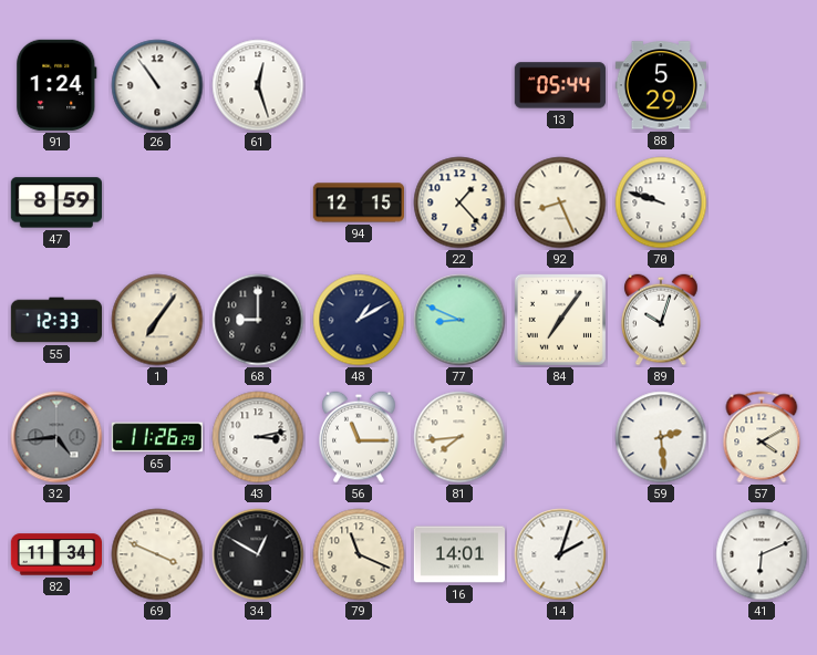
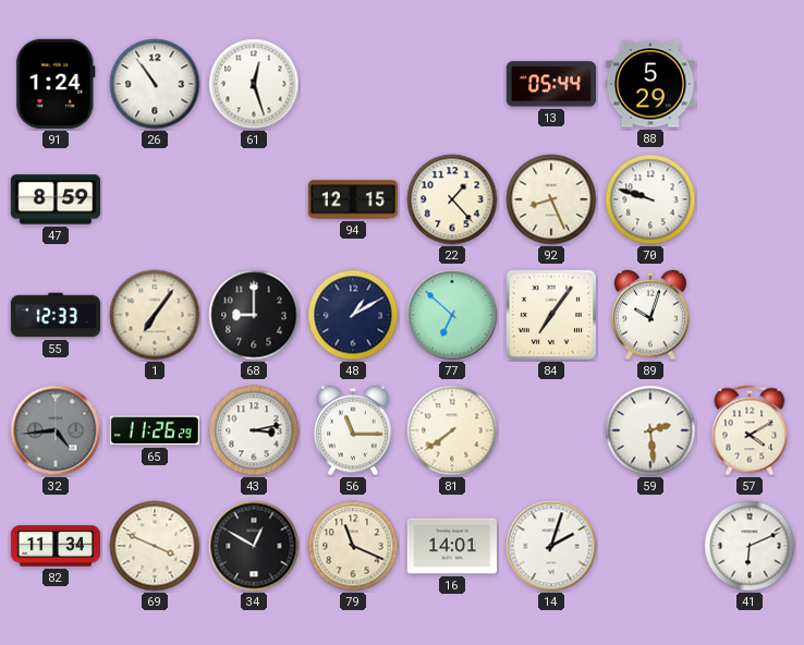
77: 8:49 -> 6:52 (452, 315)
81: 7:44 -> 7:39 (452, 430)
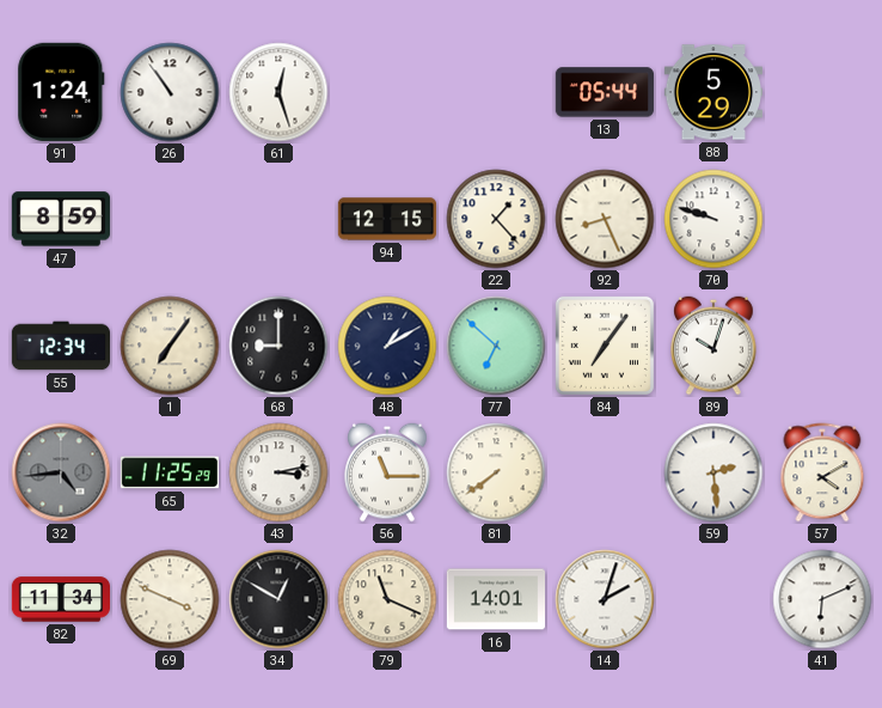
55: 12:33 -> 12:34 (60, 346)
65: 11:26 -> 11:25 (170, 472)
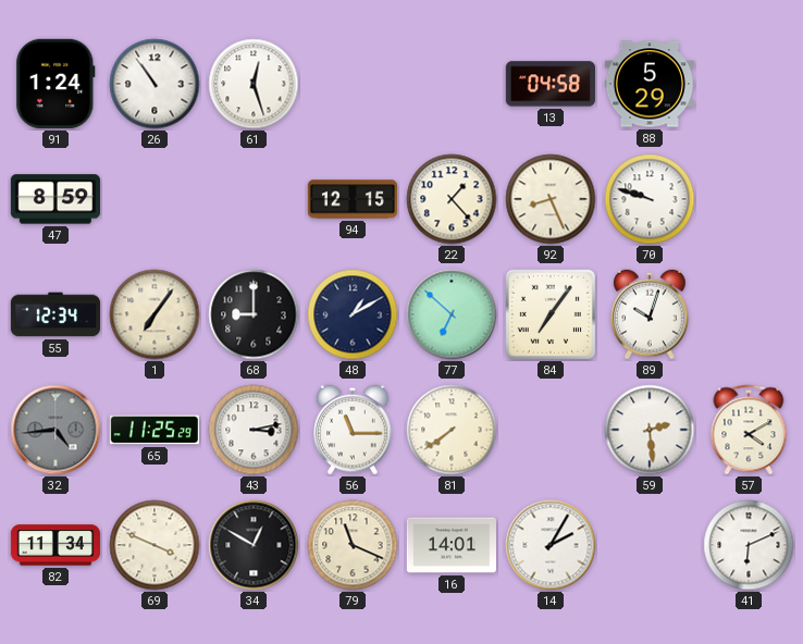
13: 05:44 -> 04:58 (551, 84)
14: 2:03 -> 2:05 (551, 545)
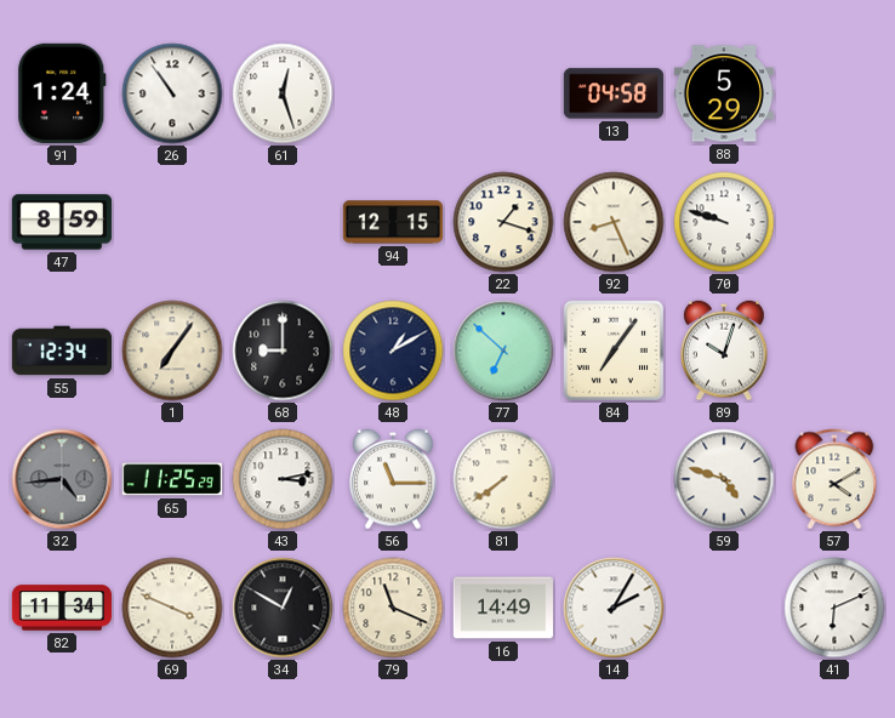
22: 1:23 -> 1:18 (503, 222)
59: 2:29 -> 4:48 (724, 479)
16: 14:01 -> 14:49 (502, 608)
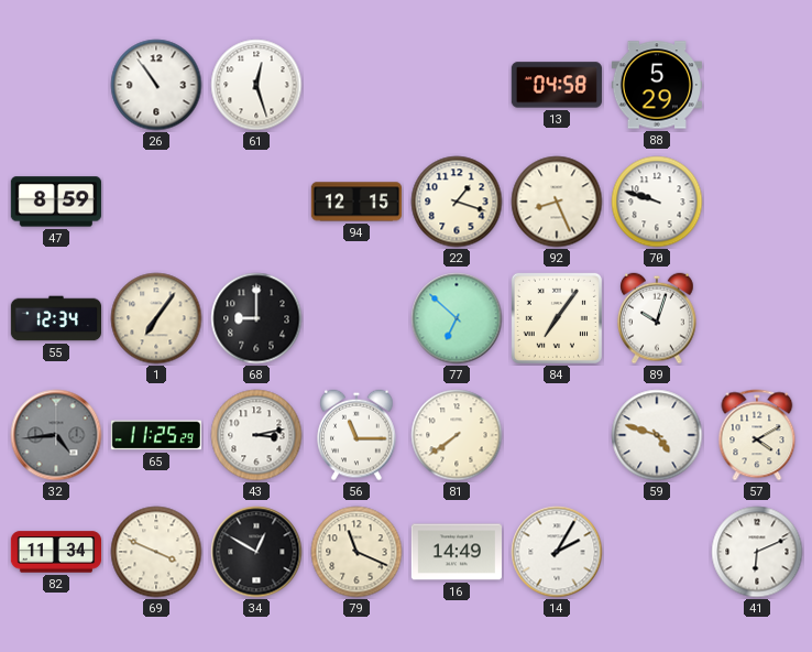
91: 1:24 -> none (62, 93)
48: 1:10 -> none (393, 351)
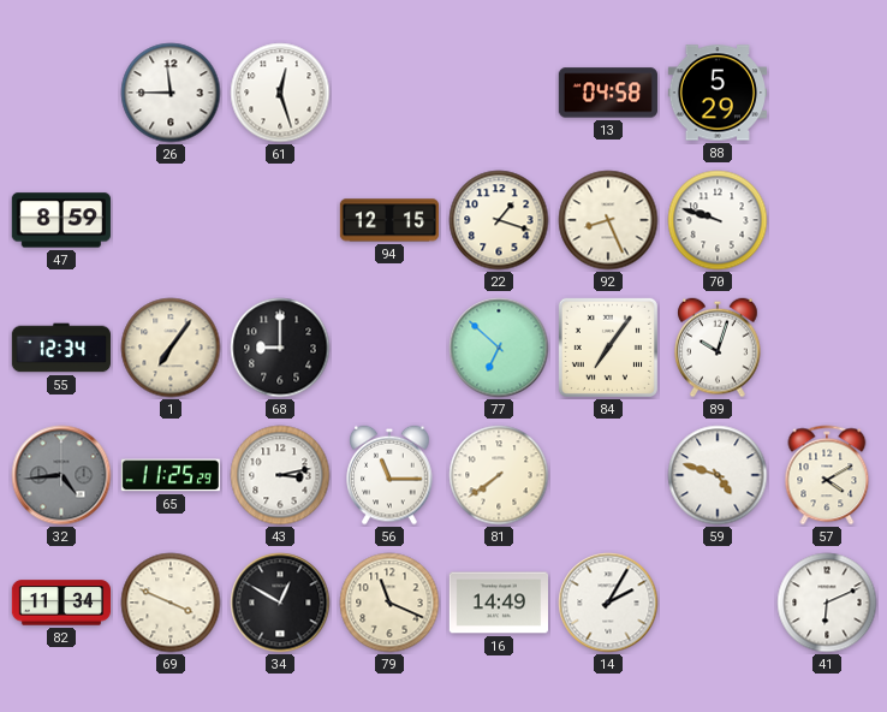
26: 10:54 -> 11:45 (171, 93)
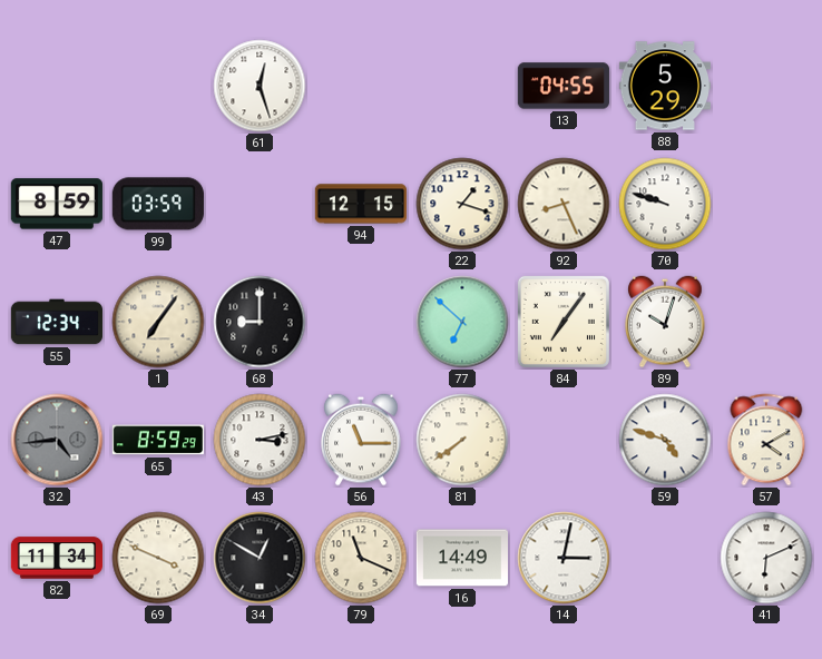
26: 11:45 -> none (171, 93)
13: 04:58 -> 04:55 (564, 86)
99: none -> 03:59 (158, 204)
65: 11:25 -> 8:59 (158, 440)
14: 2:05 -> 3:02 (564, 558)
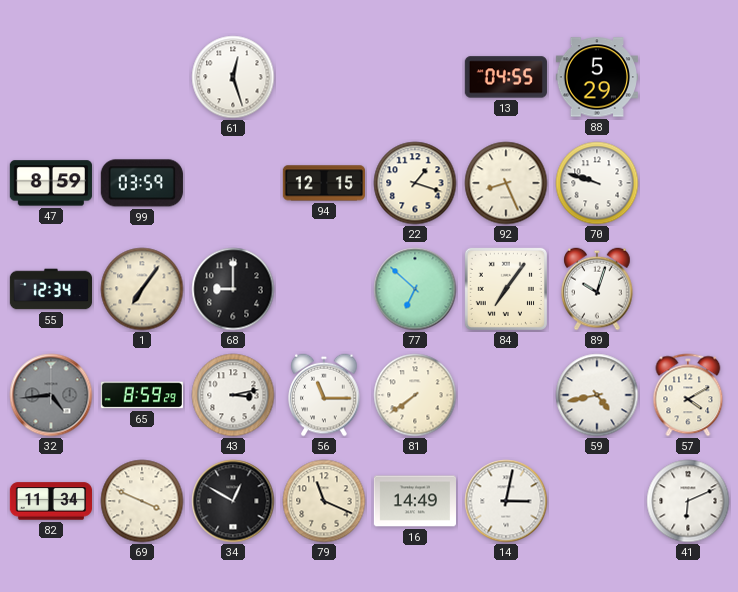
59: 4:48 -> 4:43 (597, 395)
